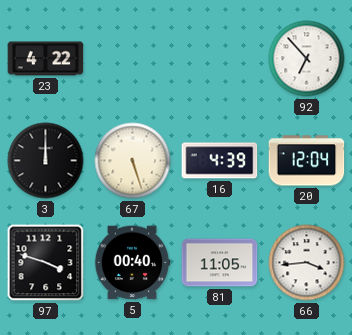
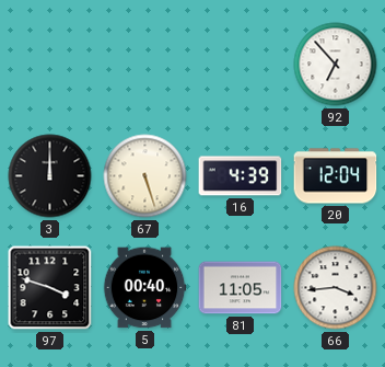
23: 4:22 -> none (46, 59)
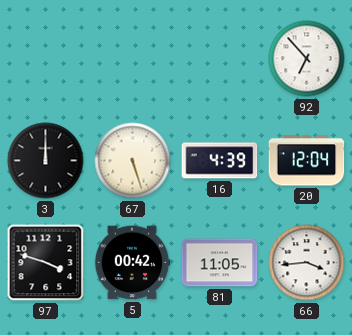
5: 00:40 -> 00:42 (132, 263)
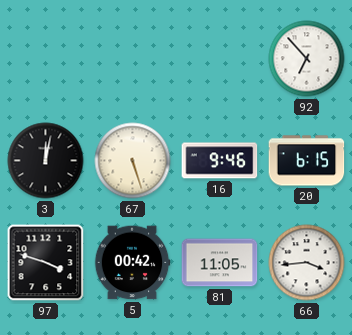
3: 12:00 -> 12:02 (46, 161)
16: 4:39 -> 9:46 (220, 161)
20: 12:04 -> 6:15 (307, 161)
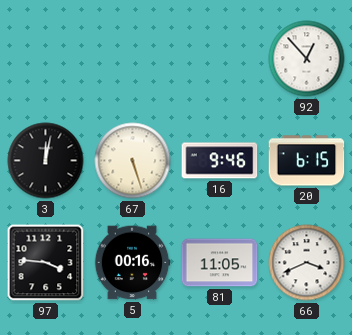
92: 6:53 -> 12:53 (307, 59)
97: 3:48 -> 3:46 (46, 263)
5: 00:42 -> 00:16 (132, 263)
66: 3:44 -> 3:41 (307, 263)
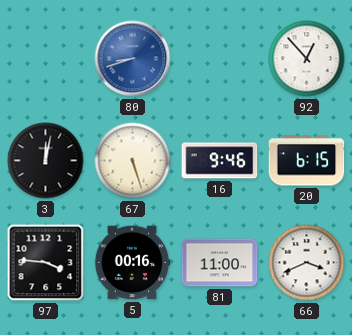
80: none -> 8:42 (133, 59)
81: 11:05 -> 11:00 (220, 263)
